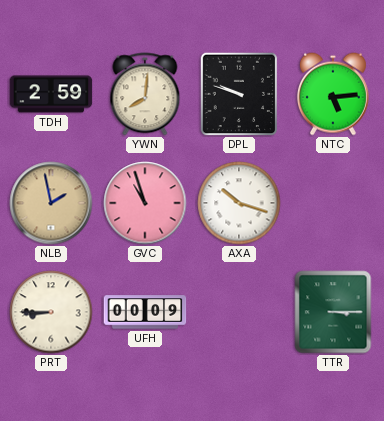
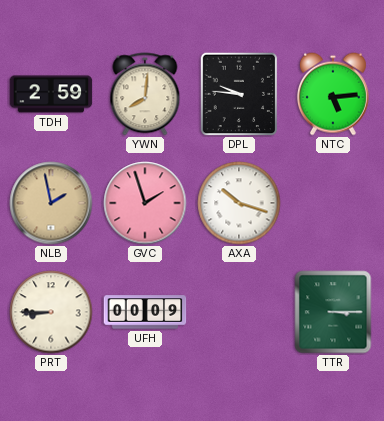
DPL: 9:48 -> 9:46 (239, 94)
GVC: 10:57 -> 1:57 (145, 203)
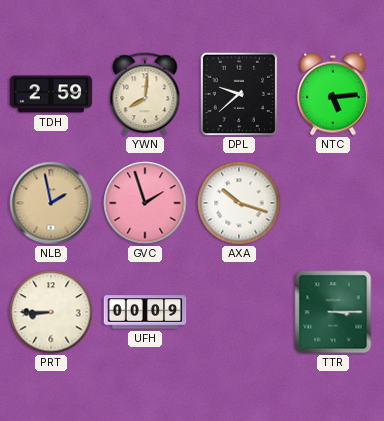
DPL: 9:46 -> 9:38 (239, 94)
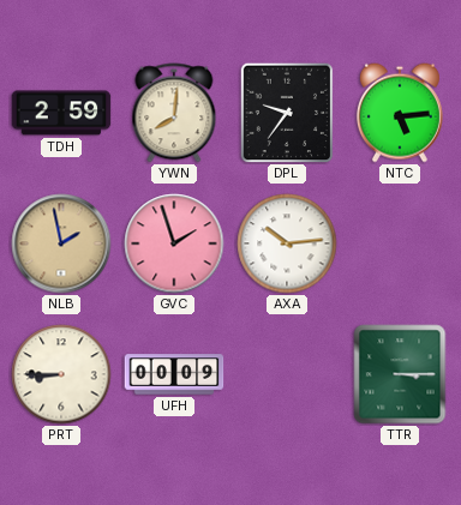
DPL: 9:38 -> 9:36 (287, 113)
AXA: 10:18 -> 10:14 (287, 244)
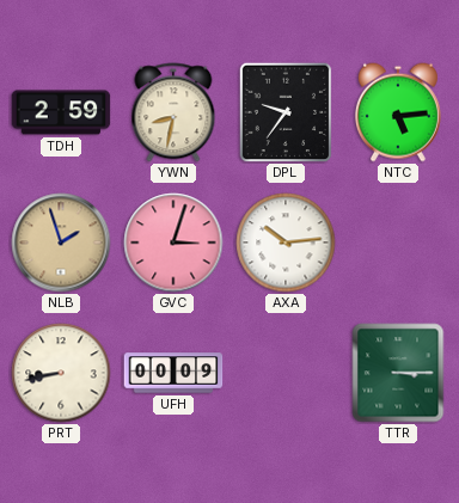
YWN: 8:01 -> 8:32 (173, 112)
NLB: 1:58 -> 1:57 (61, 243)
GVC: 1:57 -> 3:03 (173, 243)
PRT: 8:45 -> 8:43 (61, 373)
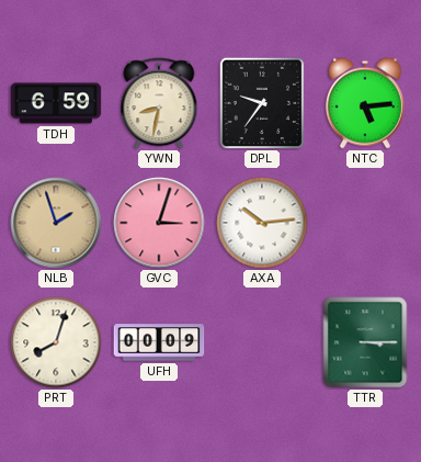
TDH: 2:59 -> 6:59 (56, 103)
PRT: 8:43 -> 8:03 (56, 342)
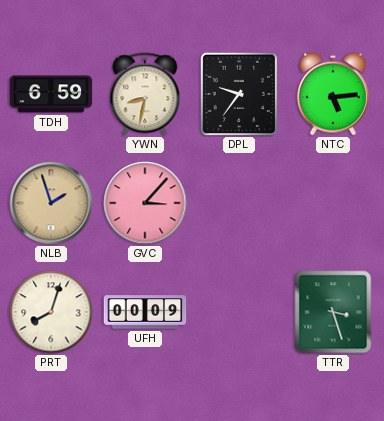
GVC: 3:03 -> 3:07 (145, 203)
AXA: 10:14 -> none (262, 223)
TTR: 3:15 -> 3:27 (333, 312)
